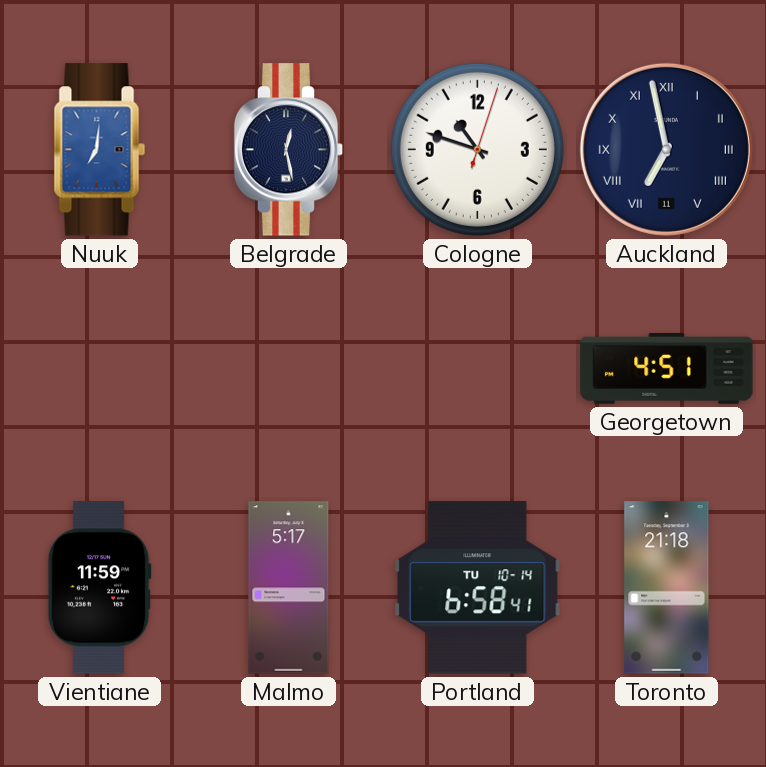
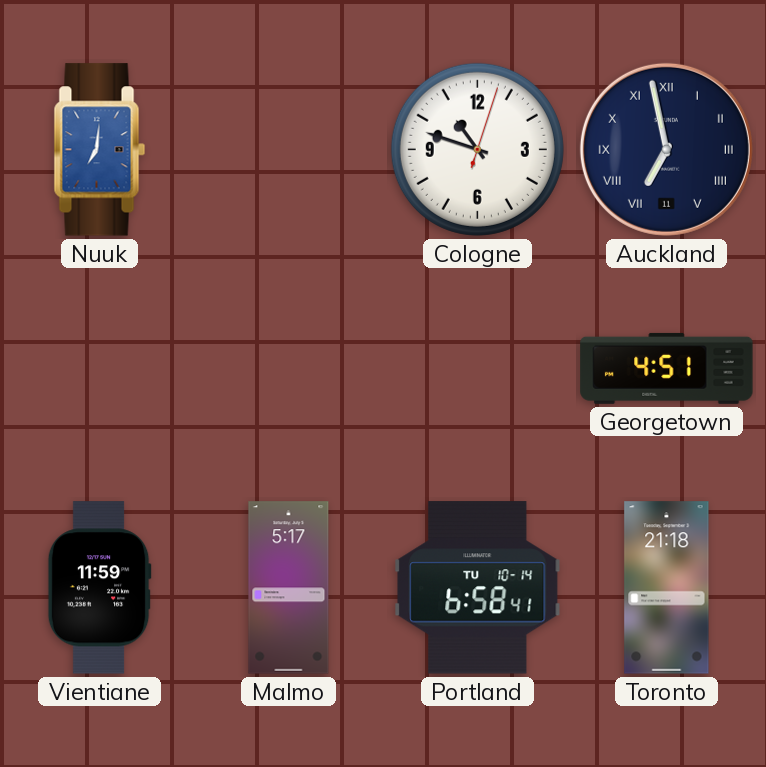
Belgrade: 12:28 -> none (289, 150)
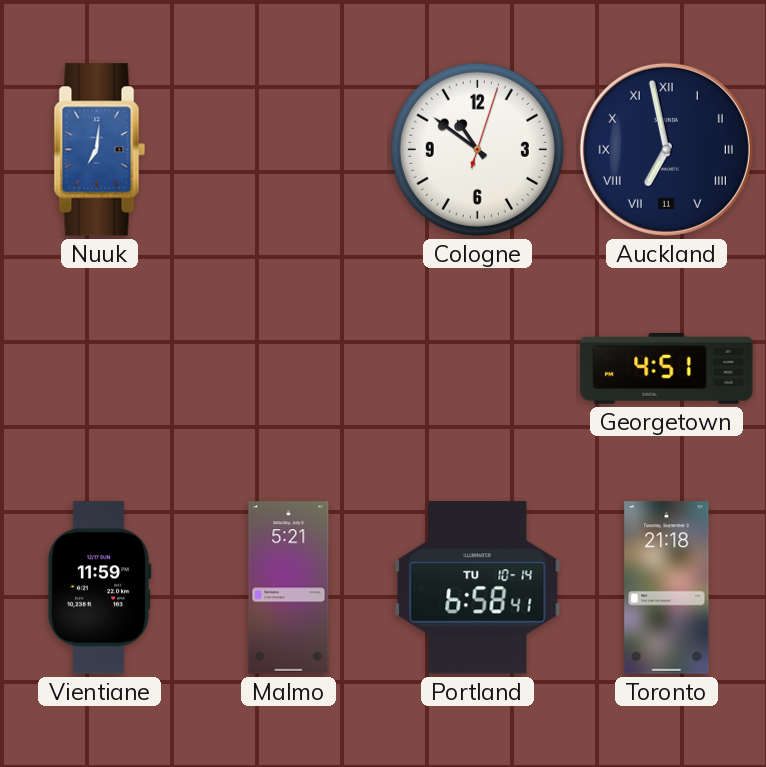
Cologne: 10:48 -> 10:51 (477, 149)
Malmo: 5:17 -> 5:21 (289, 588)
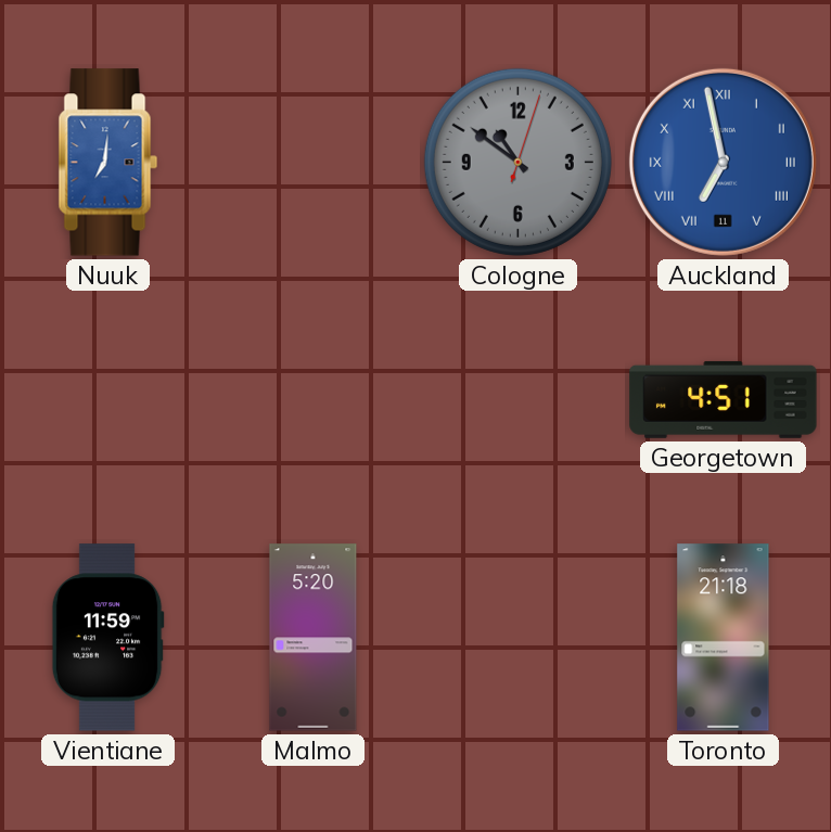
Cologne dial: white -> grey (517, 162)
Auckland dial: navy -> blue (723, 162)
Malmo: 5:21 -> 5:20 (314, 638)
Portland: 6:58 -> none (478, 588)
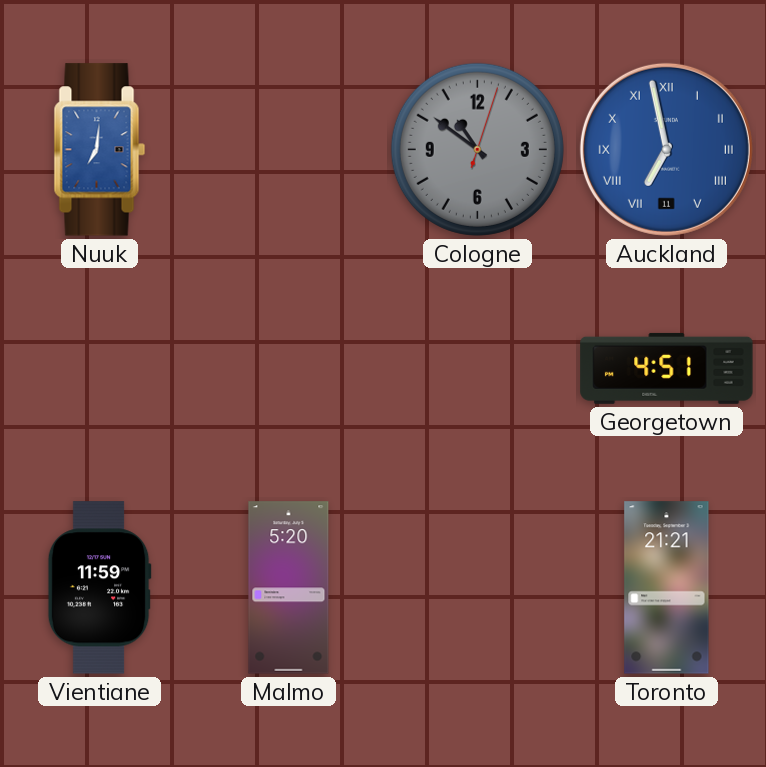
Toronto: 21:18 -> 21:21 (667, 588)
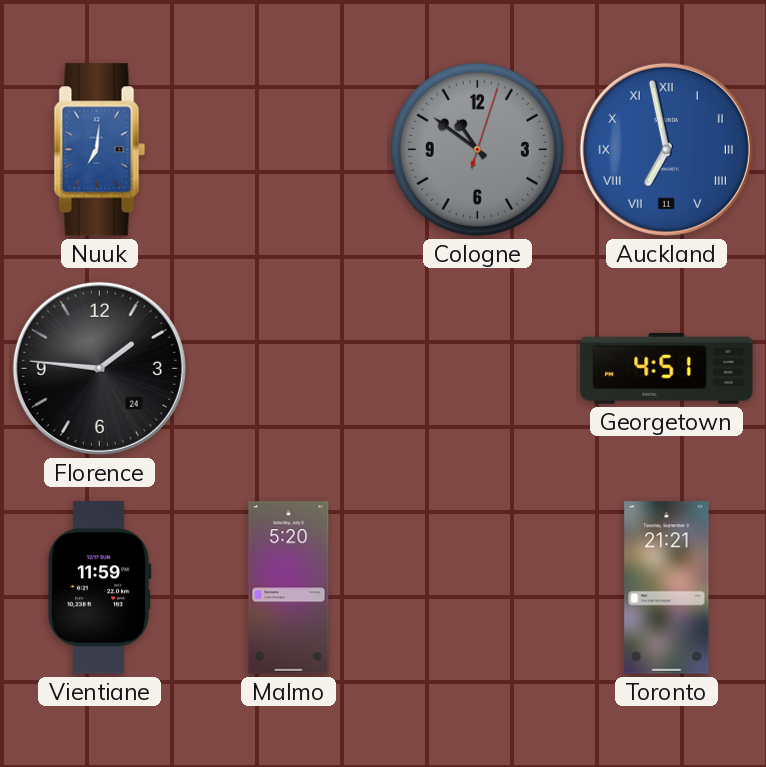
Florence: none -> 1:46 (99, 368)
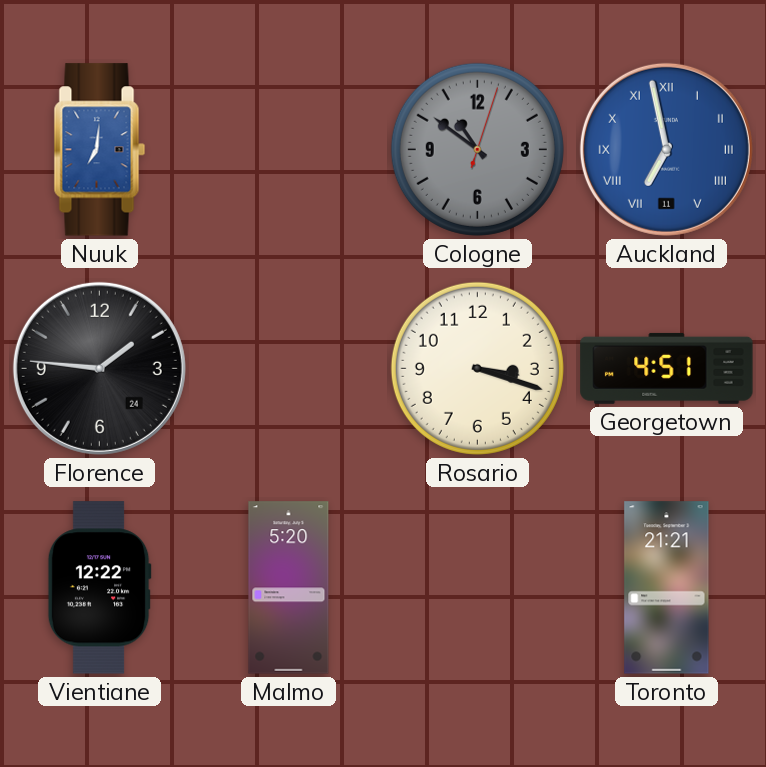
Rosario: none -> 3:18 (477, 368)
Vientiane: 11:59 -> 12:22 (99, 588)
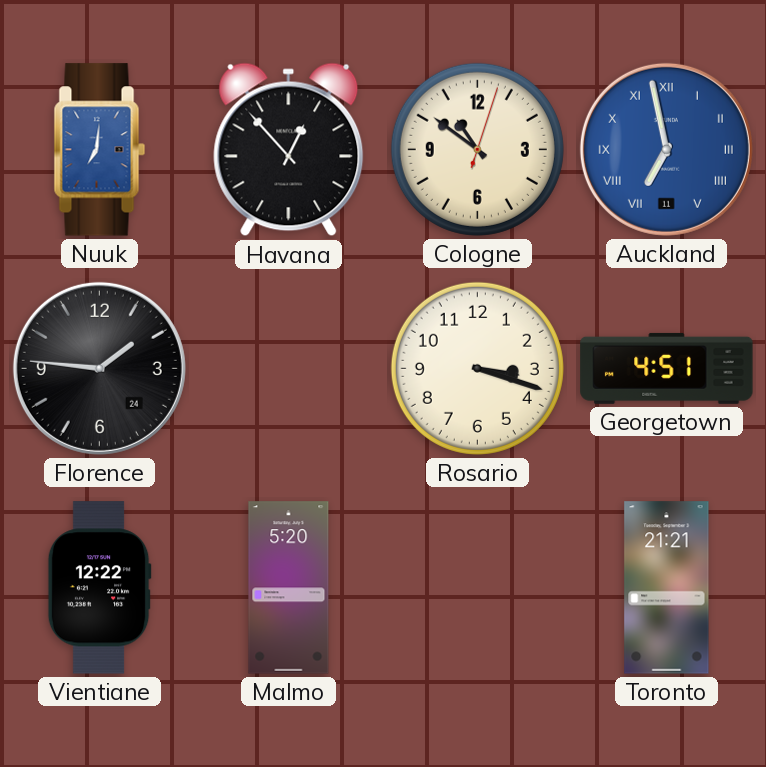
Havana: none -> 12:53 (289, 150)
Cologne dial: grey -> cream (477, 149)
